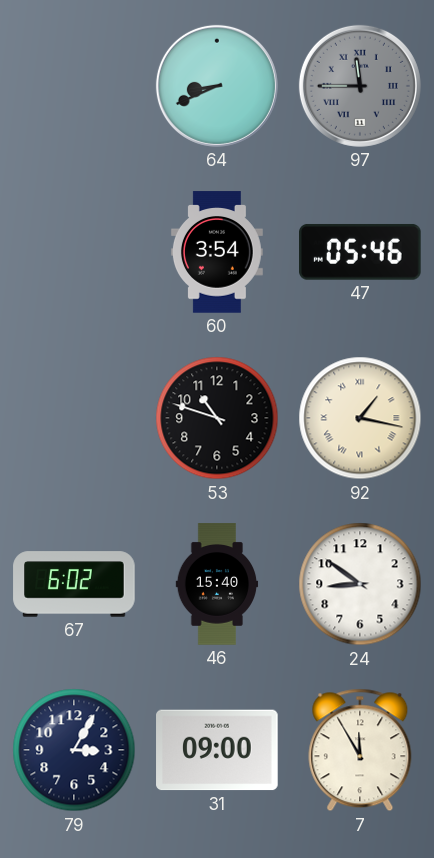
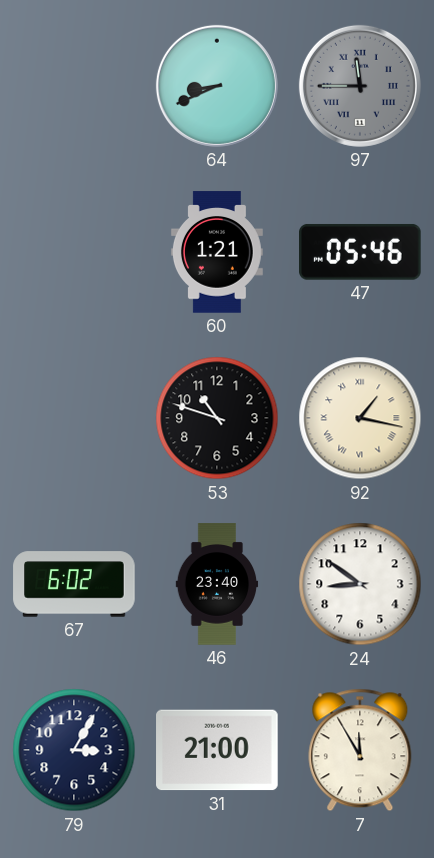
60: 3:54 -> 1:21 (217, 252)
46: 15:40 -> 23:40 (217, 584)
31: 09:00 -> 21:00 (217, 750)
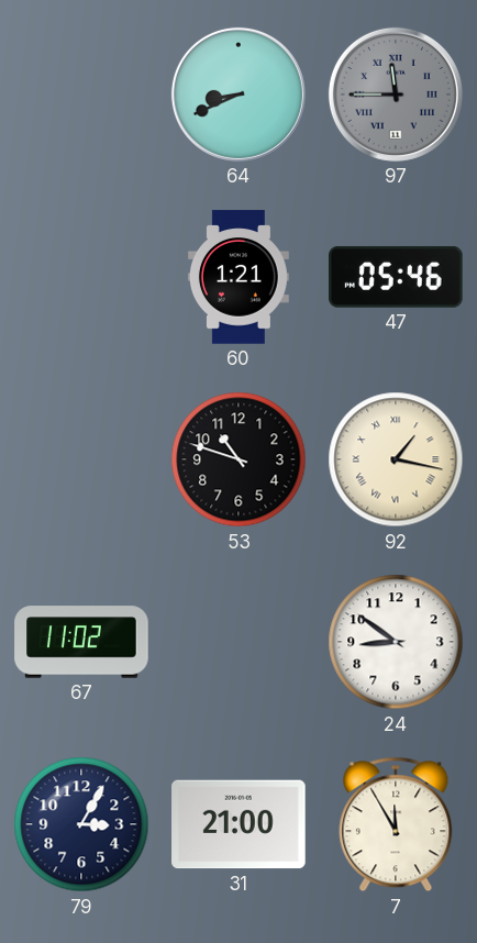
67: 6:02 -> 11:02 (81, 642)
46: 23:40 -> none (217, 584)
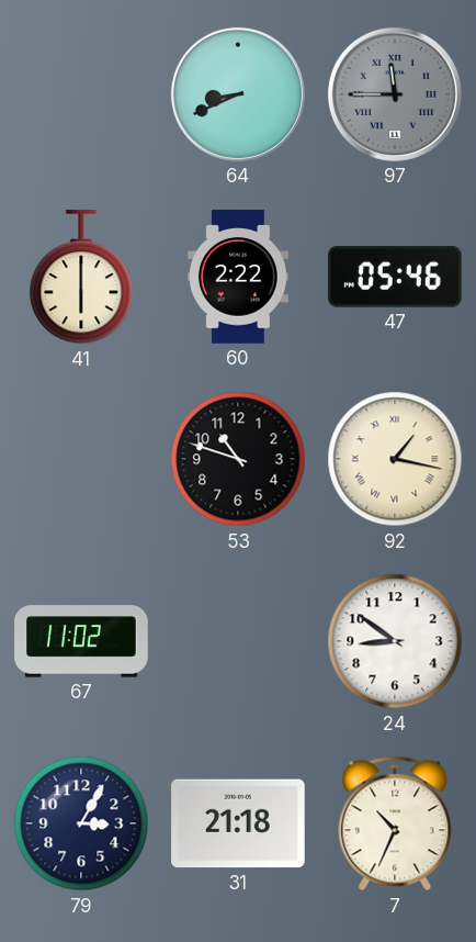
41: none -> 6:00 (81, 278)
60: 1:21 -> 2:22 (238, 277)
31: 21:00 -> 21:18 (238, 823)
7: 11:55 -> 10:34 (395, 823)
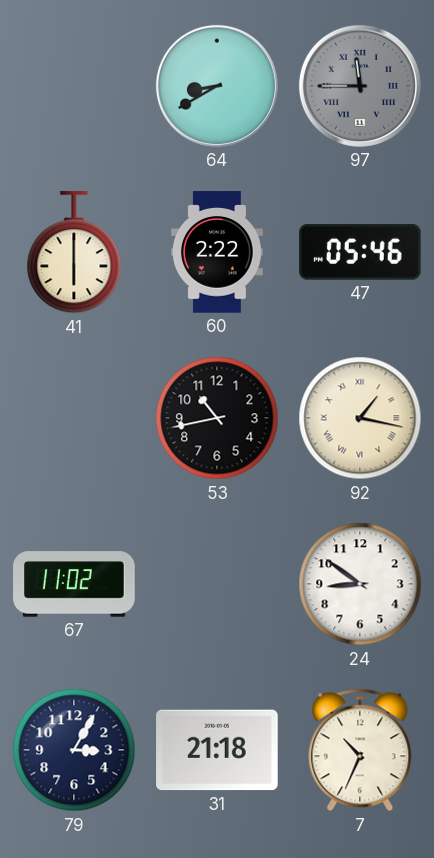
64: 8:41 -> 8:40 (217, 86)
53: 10:48 -> 10:43 (217, 418)
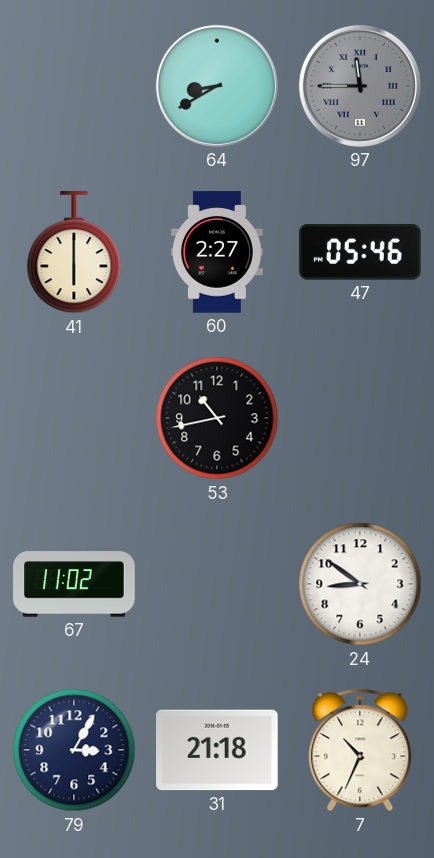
60: 2:22 -> 2:27 (217, 252)
92: 1:17 -> none (360, 418)
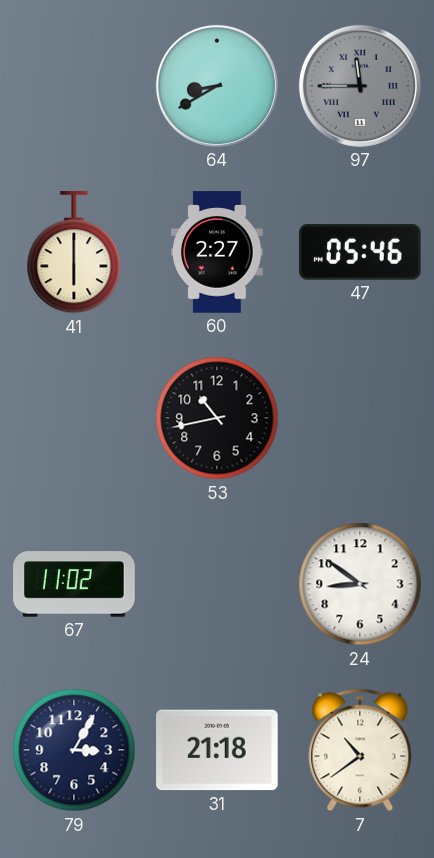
7: 10:34 -> 10:39 (360, 750)
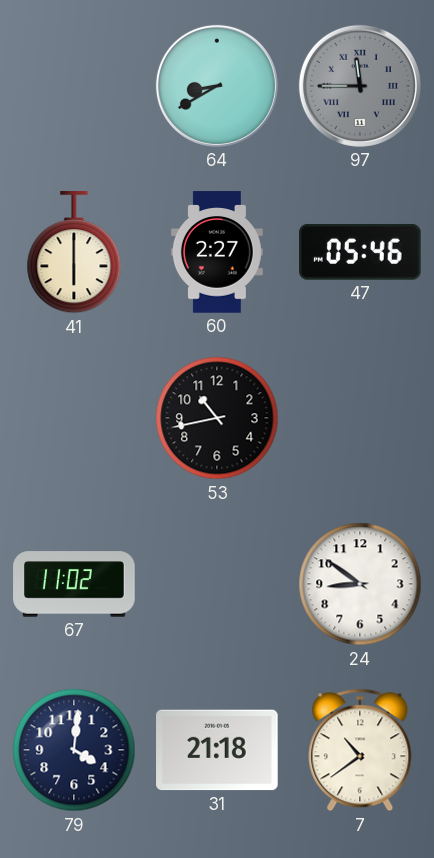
79: 3:05 -> 4:01 (74, 750)
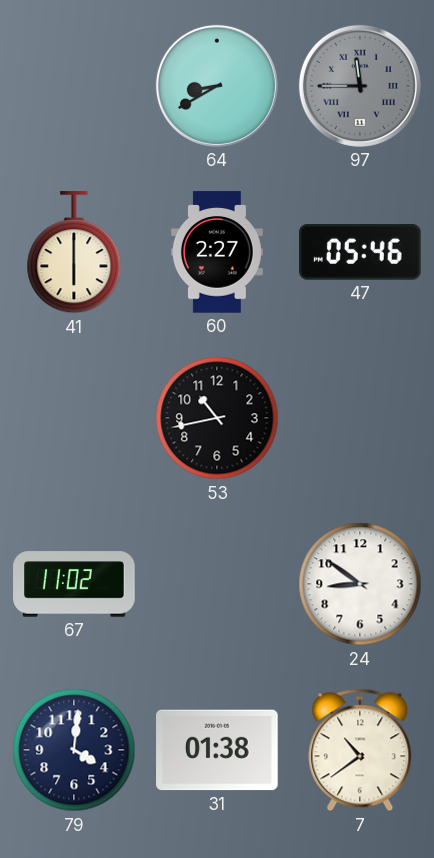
31: 21:18 -> 01:38 (217, 750)
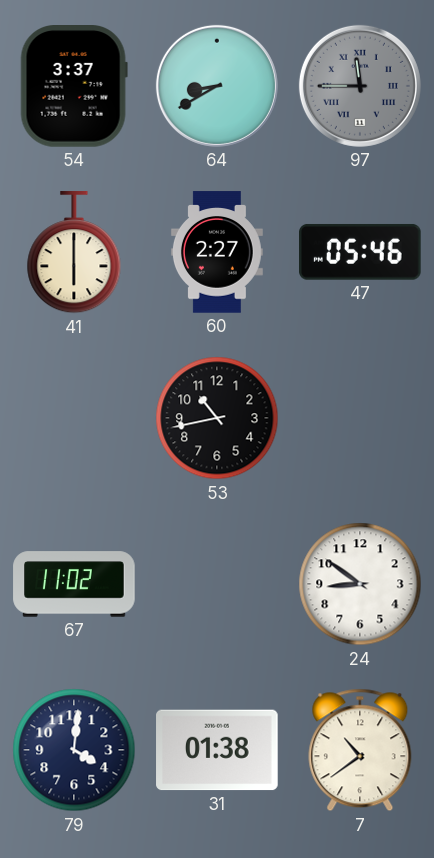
54: none -> 3:37 (74, 87)
